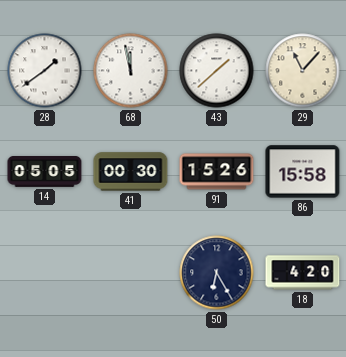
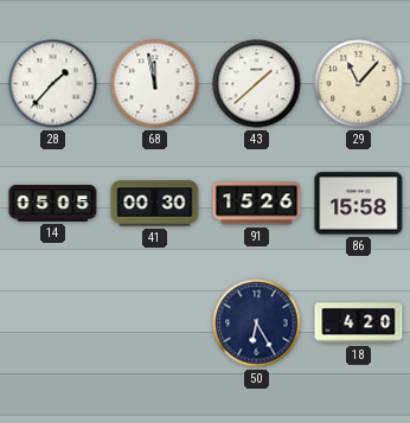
28: 1:39 -> 1:37 (53, 84)
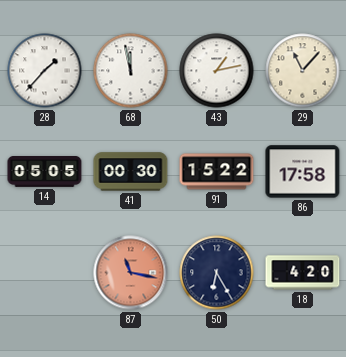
43: 1:38 -> 1:13 (217, 71)
91: 15:26 -> 15:22 (217, 172)
86: 15:58 -> 17:58 (303, 172)
87: none -> 11:17 (131, 273)
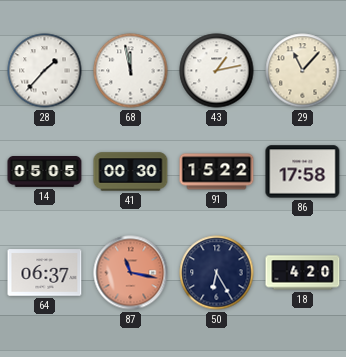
64: none -> 06:37 (45, 273)
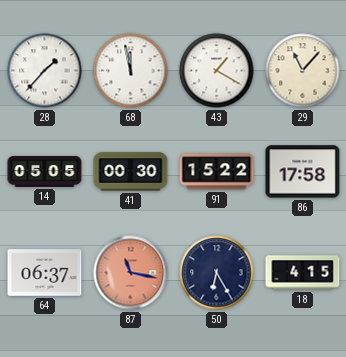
43: 1:13 -> 1:20 (217, 71)
18: 4:20 -> 4:15 (303, 273)
